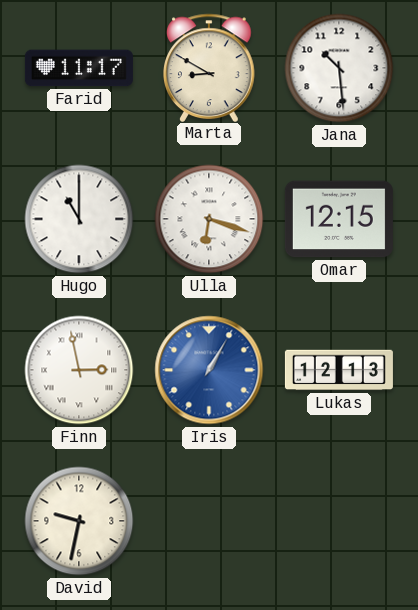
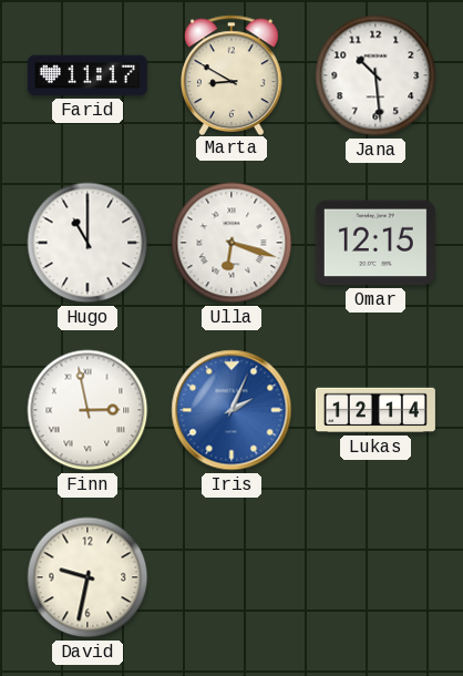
Iris: 1:05 -> 2:04 (231, 410)
Lukas: 12:13 -> 12:14 (375, 410)
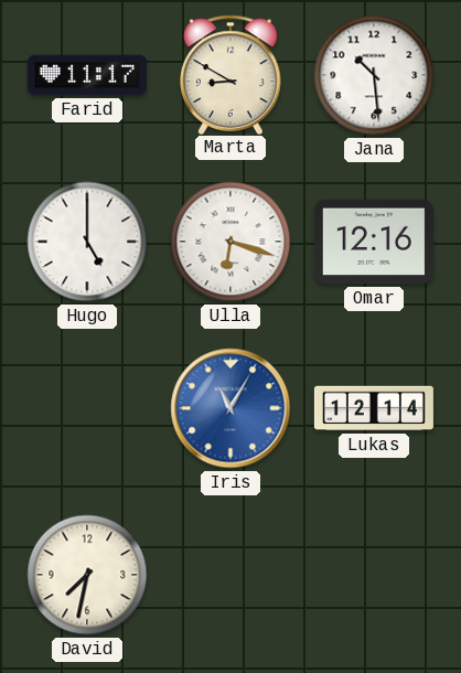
Hugo: 11:00 -> 5:00 (87, 242)
Omar: 12:15 -> 12:16 (374, 242)
Finn: 2:58 -> none (88, 410)
Iris: 2:04 -> 11:05 (230, 408)
David: 9:32 -> 7:32 (87, 575)
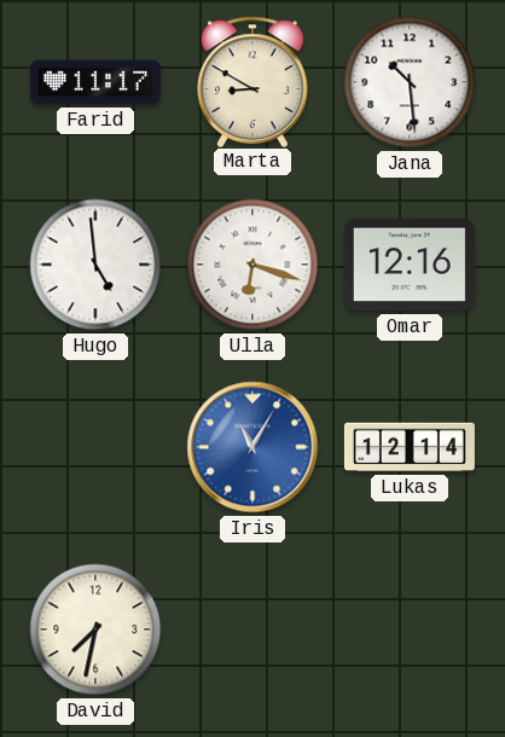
Hugo: 5:00 -> 4:59 (95, 265)
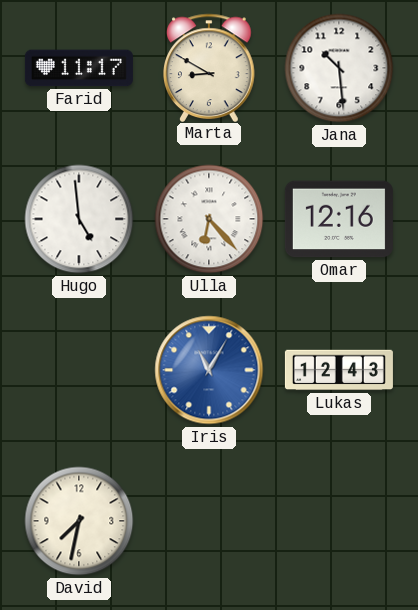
Ulla: 6:18 -> 6:23 (209, 219)
Lukas: 12:14 -> 12:43 (339, 370)
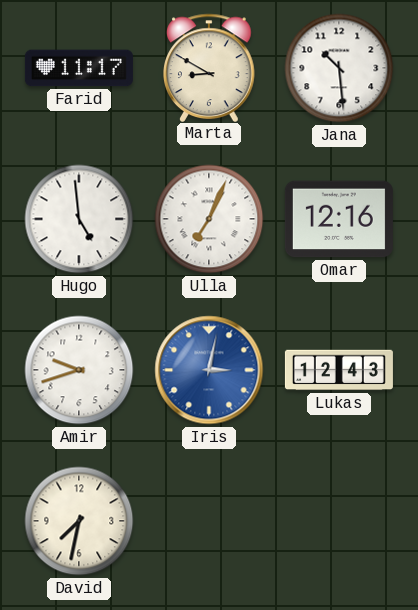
Ulla: 6:23 -> 7:04 (209, 219)
Amir: none -> 9:42 (79, 370)
Iris: 11:05 -> 3:02 (209, 370)
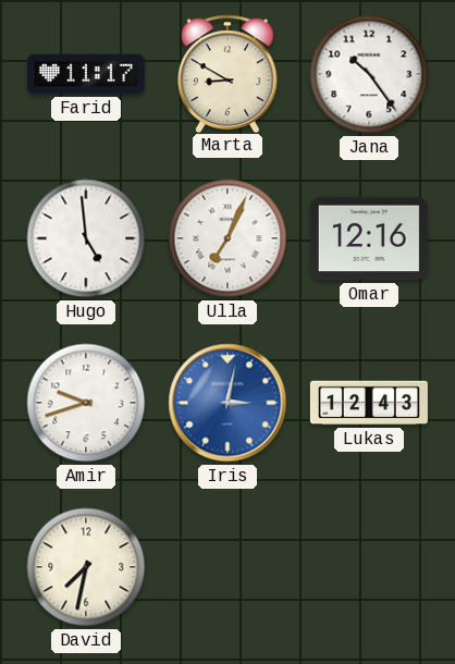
Jana: 10:29 -> 10:24 (369, 74)
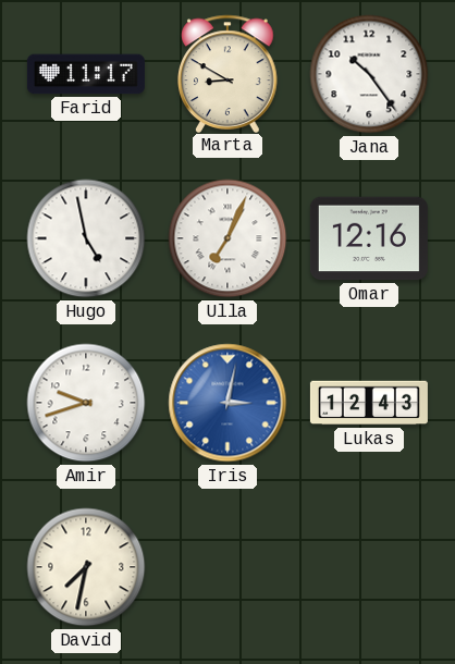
Hugo: 4:59 -> 4:58 (86, 238)
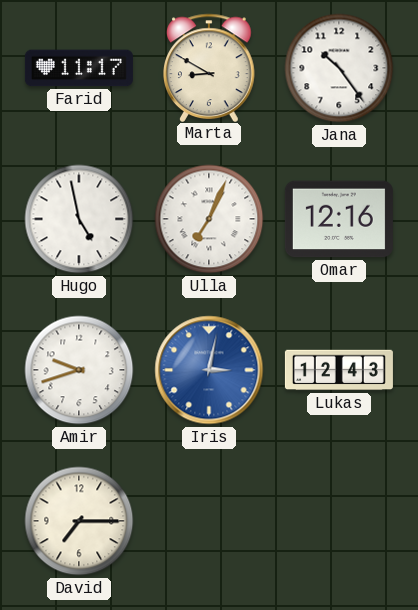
David: 7:32 -> 7:15 (79, 521)
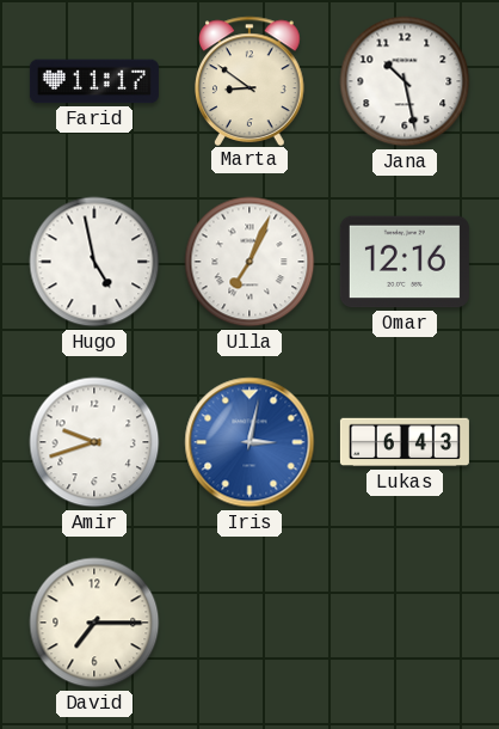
Marta: 8:50 -> 8:51 (251, 80)
Jana: 10:24 -> 10:28 (405, 81)
Lukas: 12:43 -> 6:43 (405, 442)
